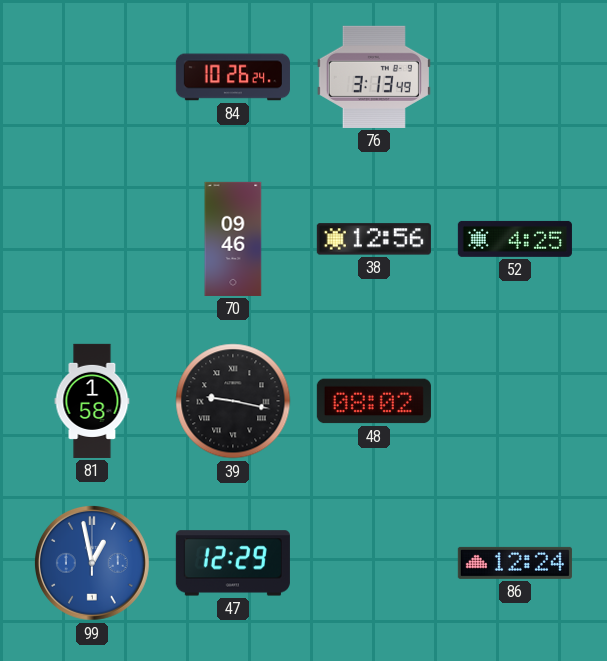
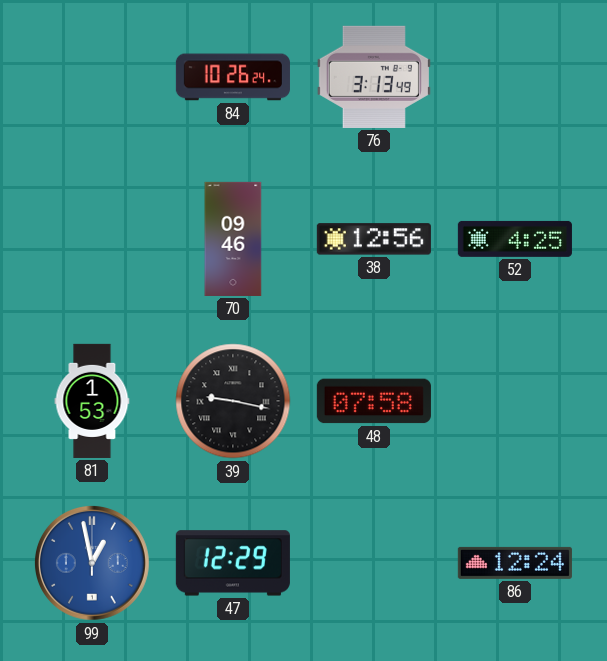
81: 1:58 -> 1:53 (92, 401)
48: 08:02 -> 07:58 (374, 401)
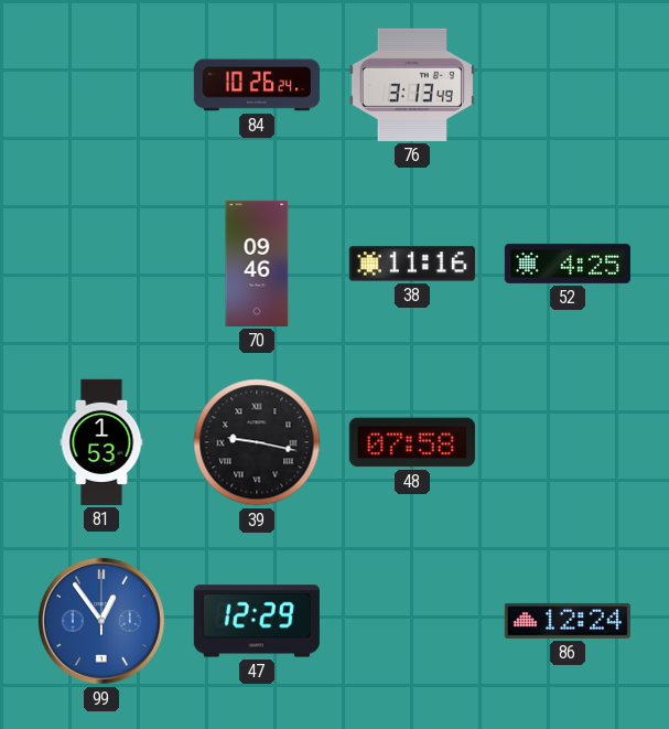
38: 12:56 -> 11:16 (412, 264)
99: 12:58 -> 12:54 (101, 621)
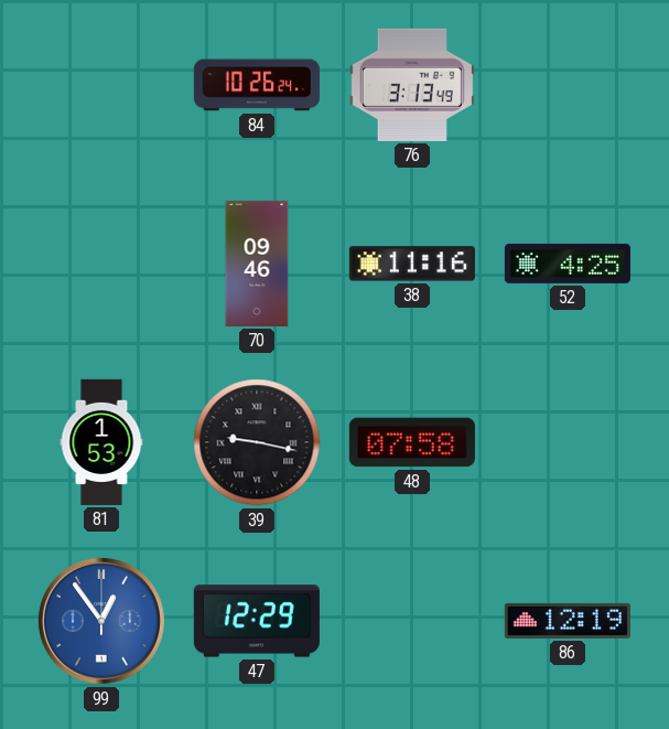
86: 12:24 -> 12:19 (568, 621)
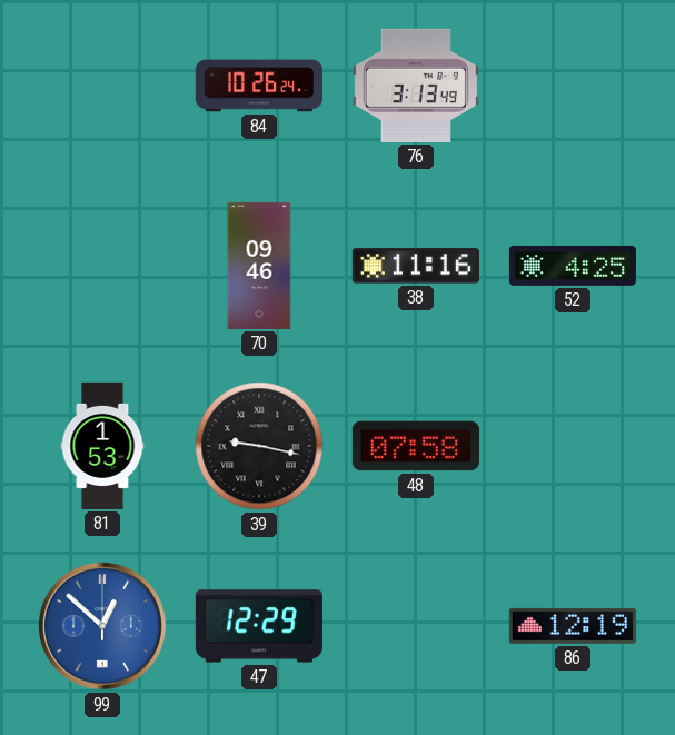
99: 12:54 -> 12:52 (102, 626)
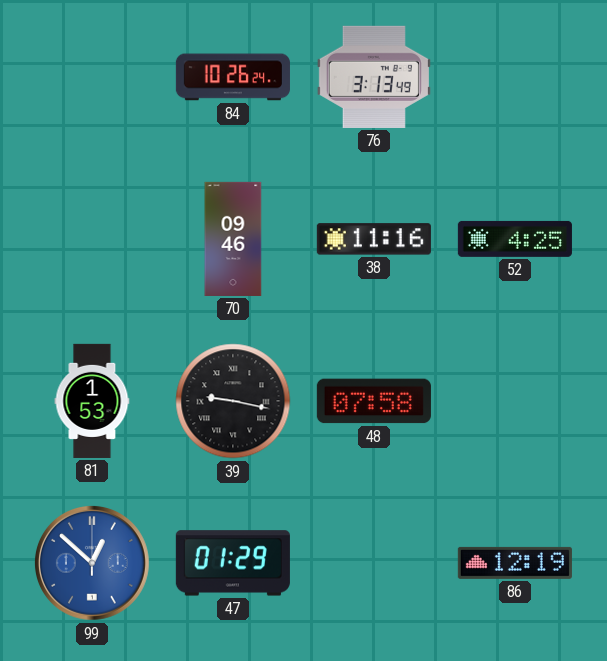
47: 12:29 -> 01:29 (233, 563)
